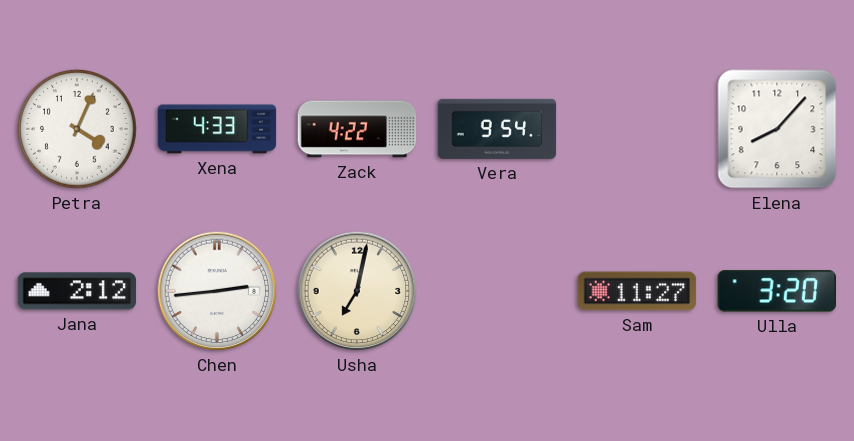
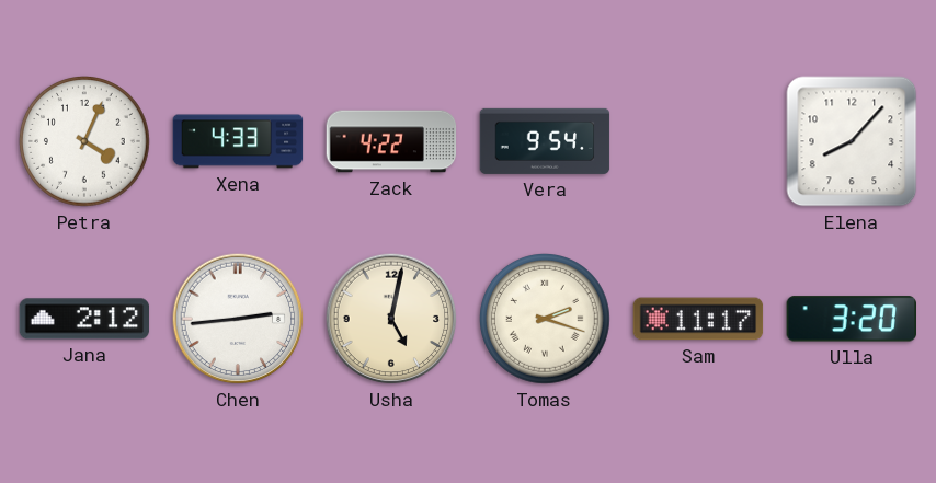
Usha: 7:02 -> 5:02 (391, 319)
Tomas: none -> 2:18 (546, 320)
Sam: 11:27 -> 11:17 (698, 319)
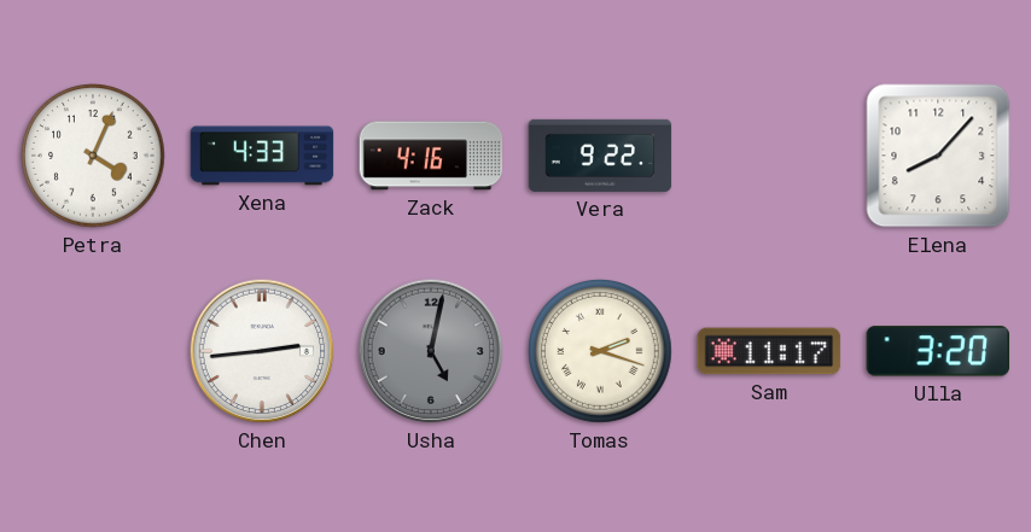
Zack: 4:22 -> 4:16 (431, 156)
Vera: 9:54 -> 9:22 (600, 156)
Jana: 2:12 -> none (84, 319)
Usha dial: cream -> grey (431, 351)
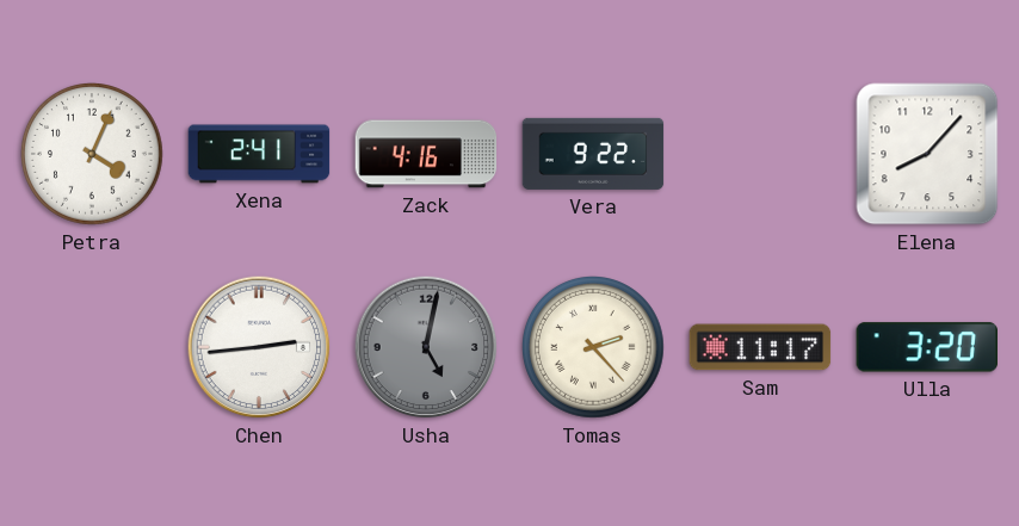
Xena: 4:33 -> 2:41 (259, 154)
Tomas: 2:18 -> 2:23 (594, 348)
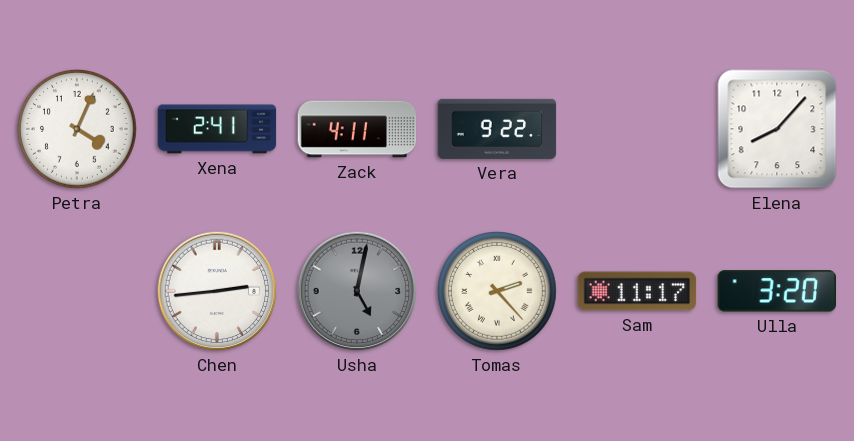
Zack: 4:16 -> 4:11 (357, 129)
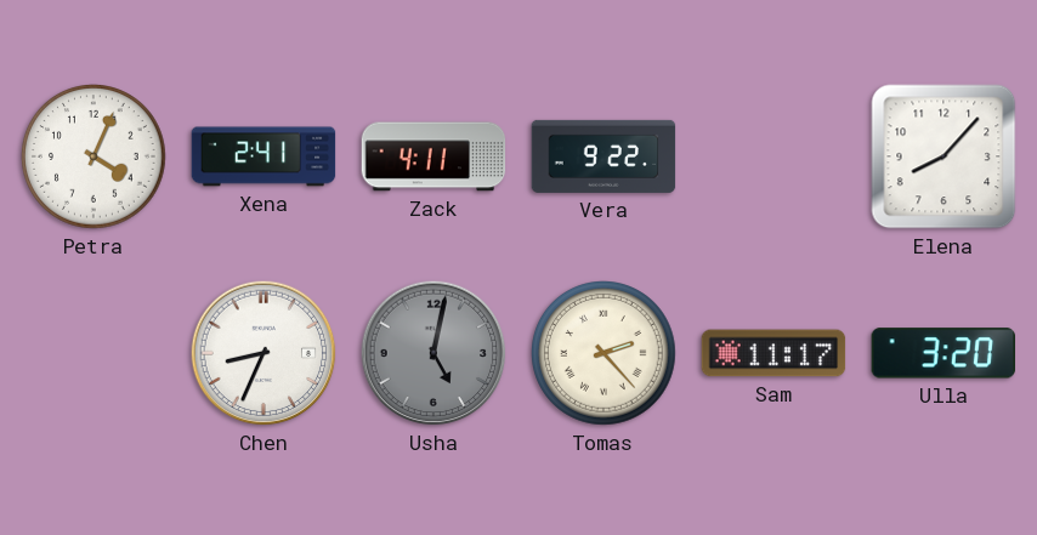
Chen: 2:44 -> 8:34 (263, 353)
